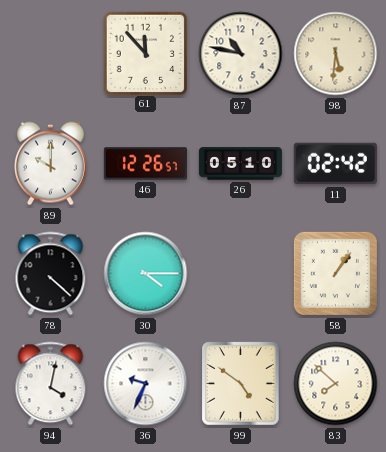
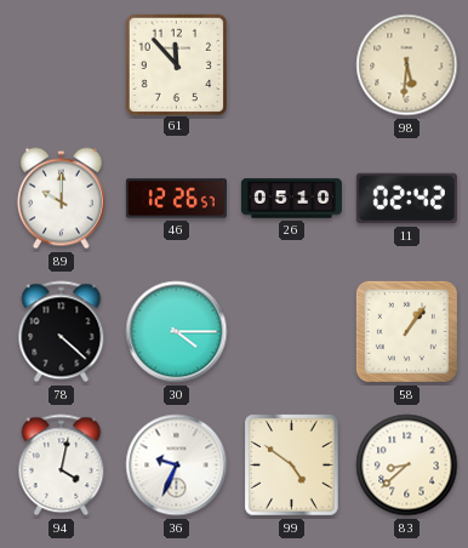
87: 10:47 -> none (241, 54)
83: 7:52 -> 8:38 (407, 466)
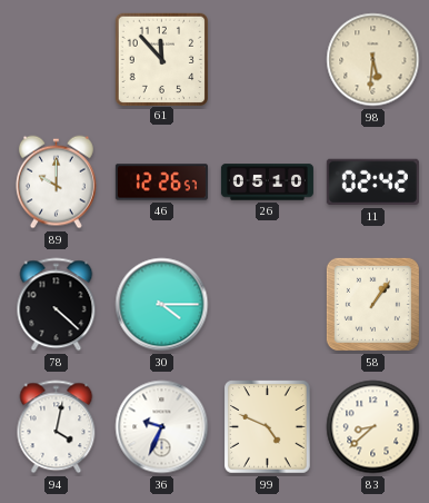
99: 4:51 -> 4:49 (268, 427)
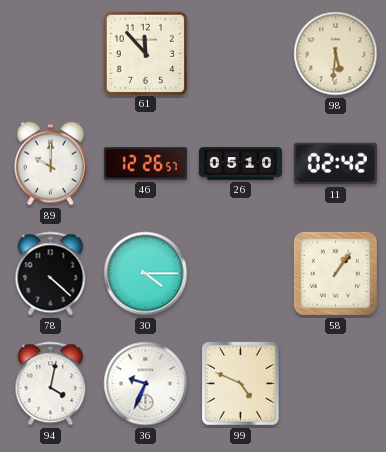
83: 8:38 -> none (373, 427)
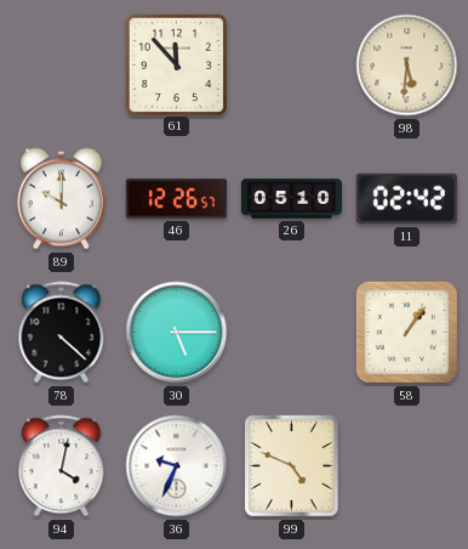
30: 4:15 -> 5:15 (177, 333)
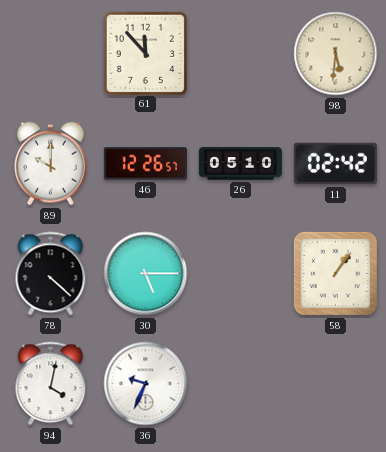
99: 4:49 -> none (292, 466)
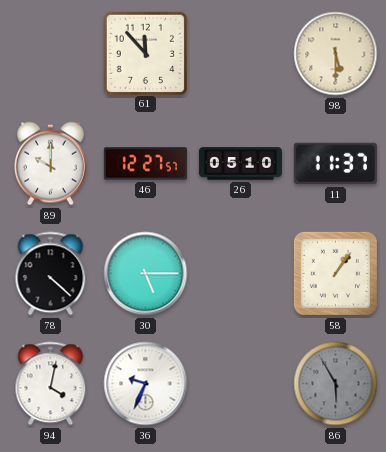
98: 5:31 -> 5:30 (336, 54)
46: 12:26 -> 12:27 (145, 164)
11: 02:42 -> 11:37 (335, 164)
86: none -> 5:55 (336, 384)
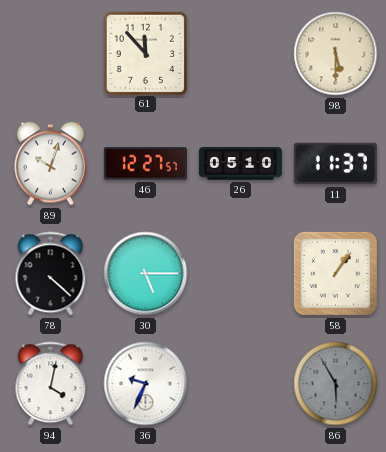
89: 10:00 -> 10:03 (51, 164)
